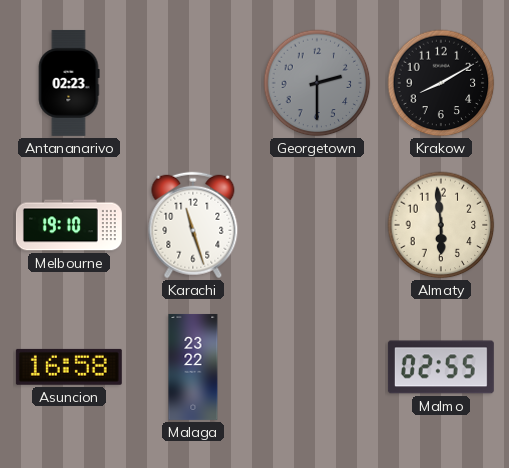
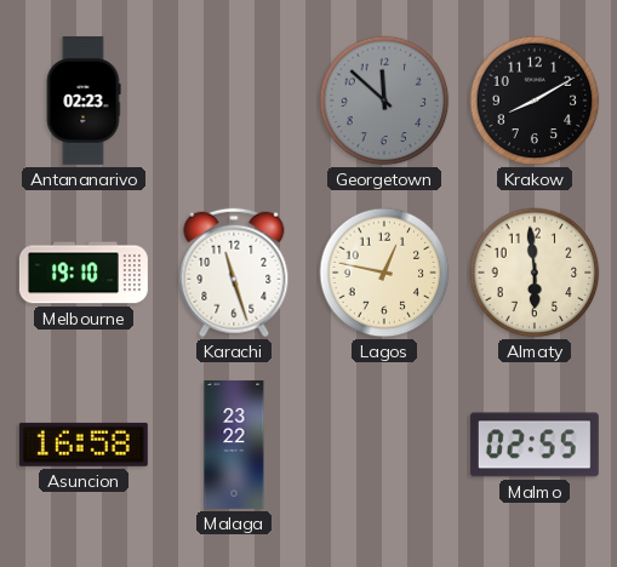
Georgetown: 2:30 -> 11:52 (384, 101)
Lagos: none -> 12:47 (384, 273)
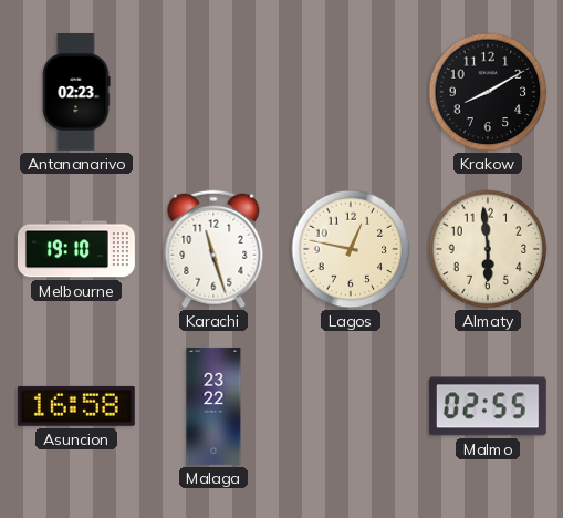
Georgetown: 11:52 -> none (384, 101)
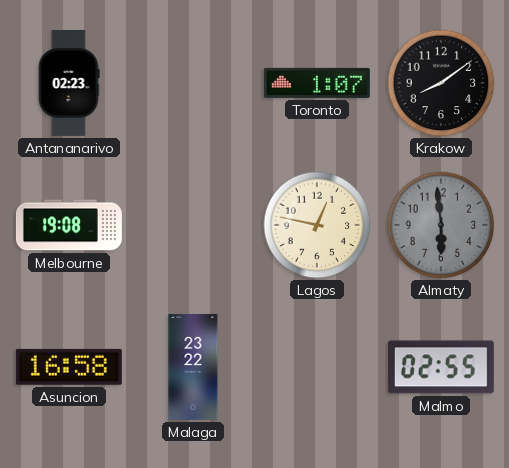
Toronto: none -> 1:07 (317, 83)
Krakow: 8:10 -> 8:09 (441, 83)
Melbourne: 19:10 -> 19:08 (69, 225)
Karachi: 11:27 -> none (213, 249)
Almaty dial: cream -> grey (441, 225)
